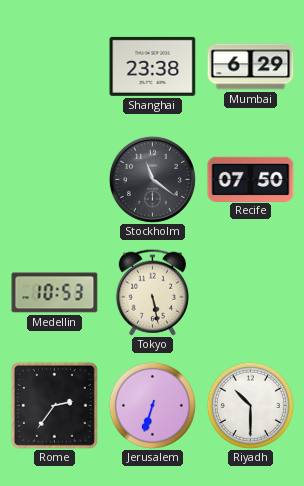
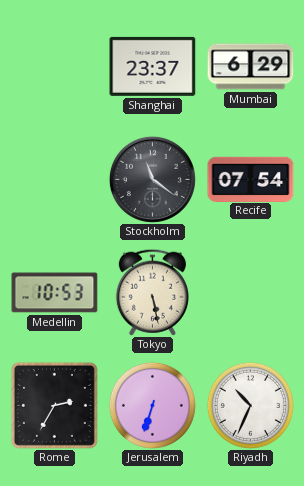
Shanghai: 23:38 -> 23:37 (153, 66)
Recife: 07:50 -> 07:54 (251, 179)
Rome: 2:36 -> 2:35 (54, 405)
Riyadh: 10:30 -> 10:34 (250, 405)
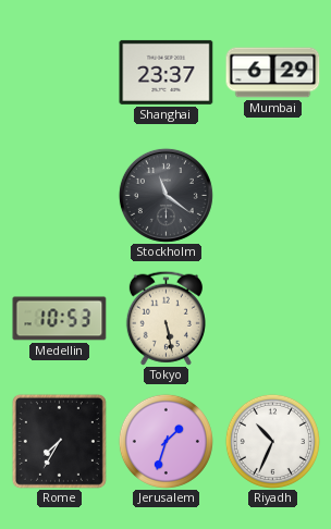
Recife: 07:54 -> none (251, 179)
Rome: 2:35 -> 7:35 (59, 441)
Jerusalem: 6:33 -> 1:33 (165, 441)
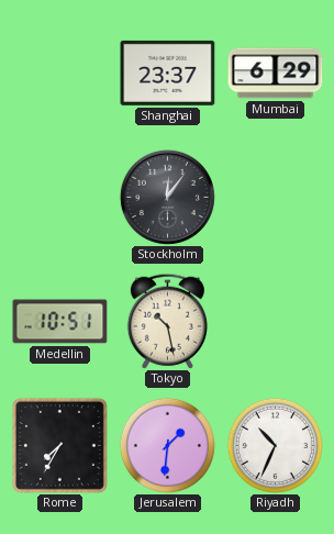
Stockholm: 11:21 -> 12:06 (167, 197)
Medellin: 10:53 -> 10:51 (60, 322)
Tokyo: 5:28 -> 10:28 (167, 321)
Jerusalem: 1:33 -> 1:31 (167, 445)
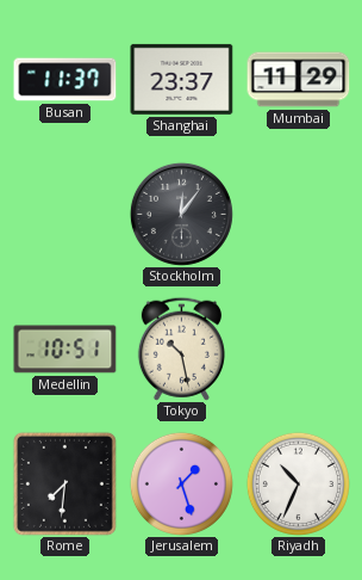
Busan: none -> 11:37 (65, 80)
Mumbai: 6:29 -> 11:29 (299, 80)
Rome: 7:35 -> 7:31 (64, 483)
Jerusalem: 1:31 -> 1:27 (181, 483)
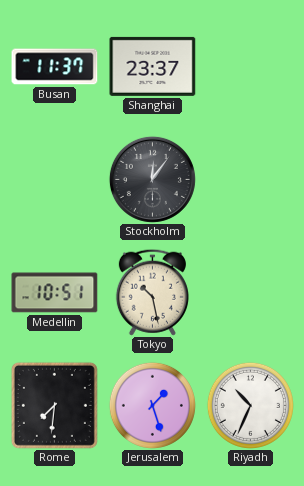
Mumbai: 11:29 -> none (299, 80)
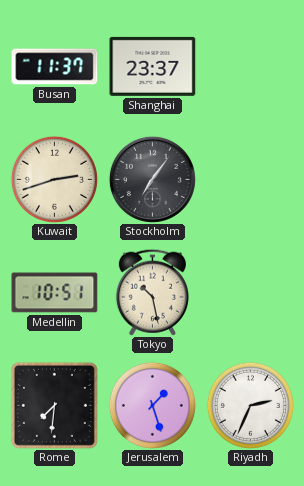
Kuwait: none -> 2:42 (54, 179)
Stockholm: 12:06 -> 7:06 (152, 179)
Riyadh: 10:34 -> 2:34 (250, 405)
